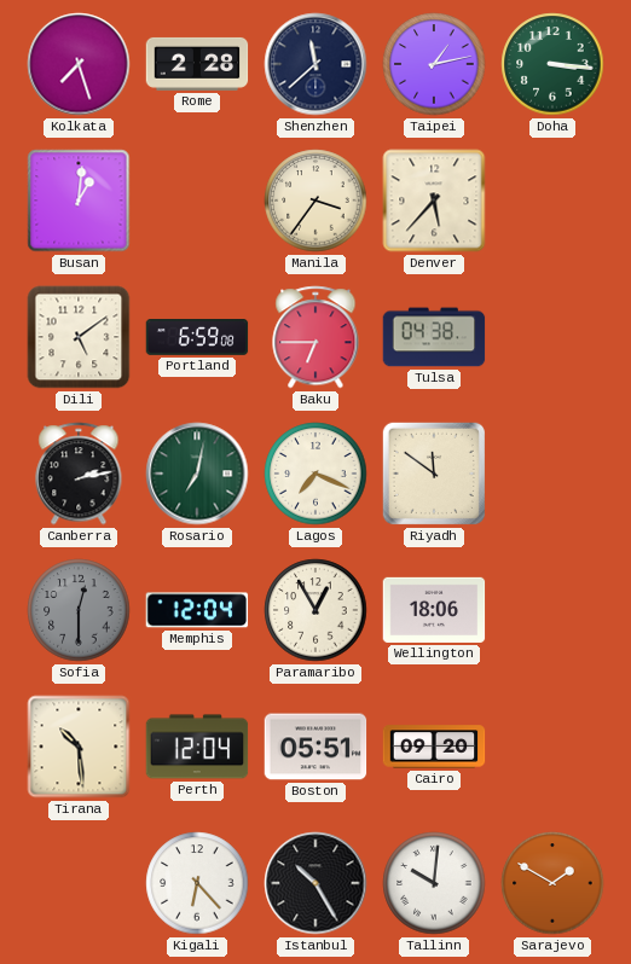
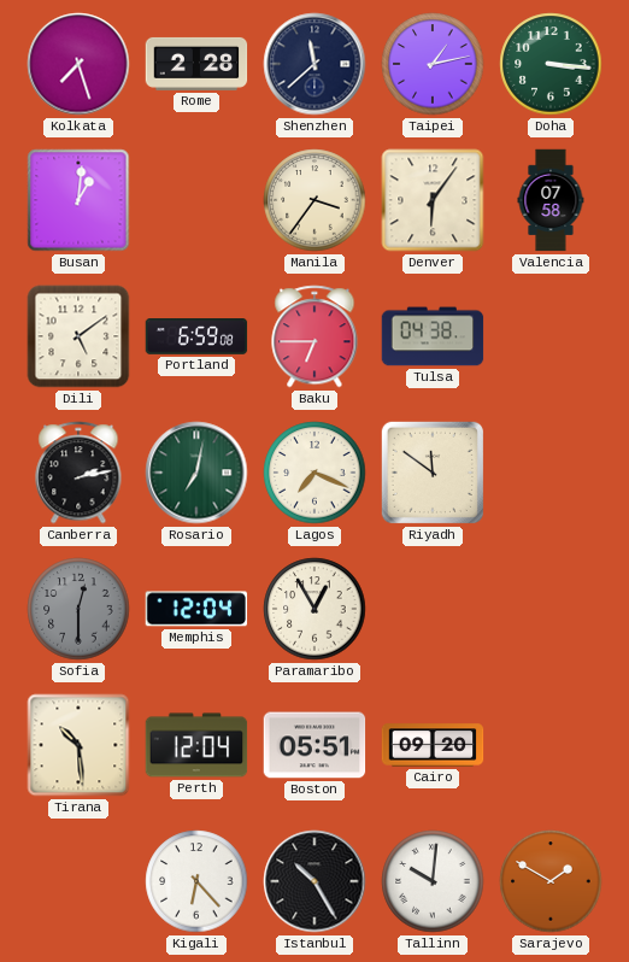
Denver: 5:37 -> 6:06 (433, 200)
Valencia: none -> 07:58 (551, 200)
Wellington: 18:06 -> none (434, 610)
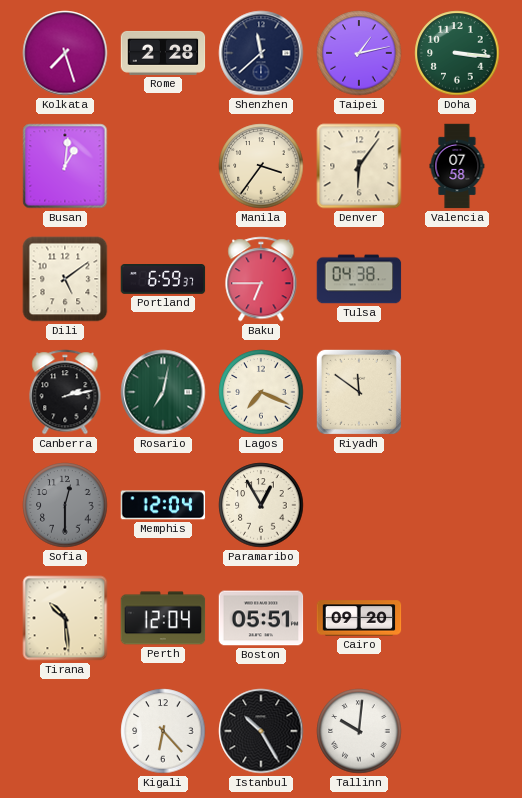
Portland: 6:59:08 -> 6:59:37 (163, 280)
Sarajevo: 1:50 -> none (551, 881)
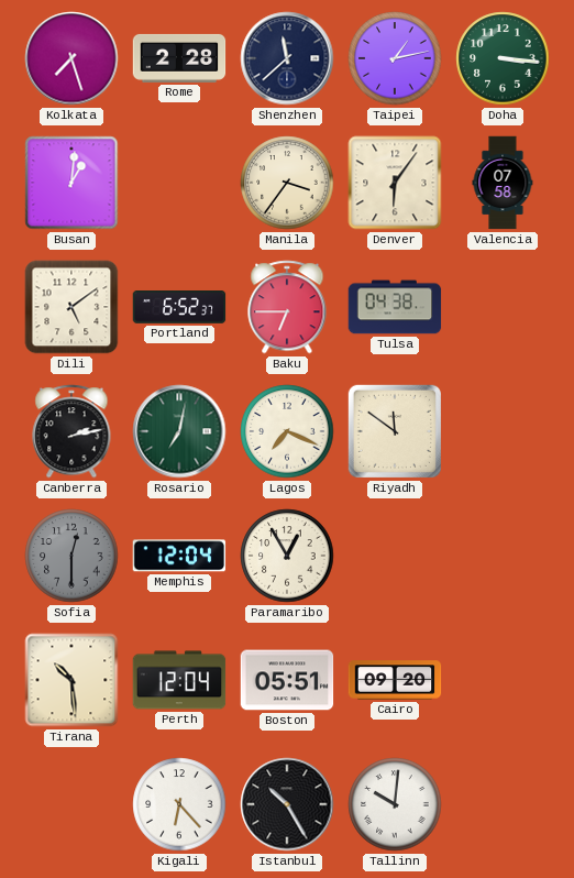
Portland: 6:59 -> 6:52 (179, 308)
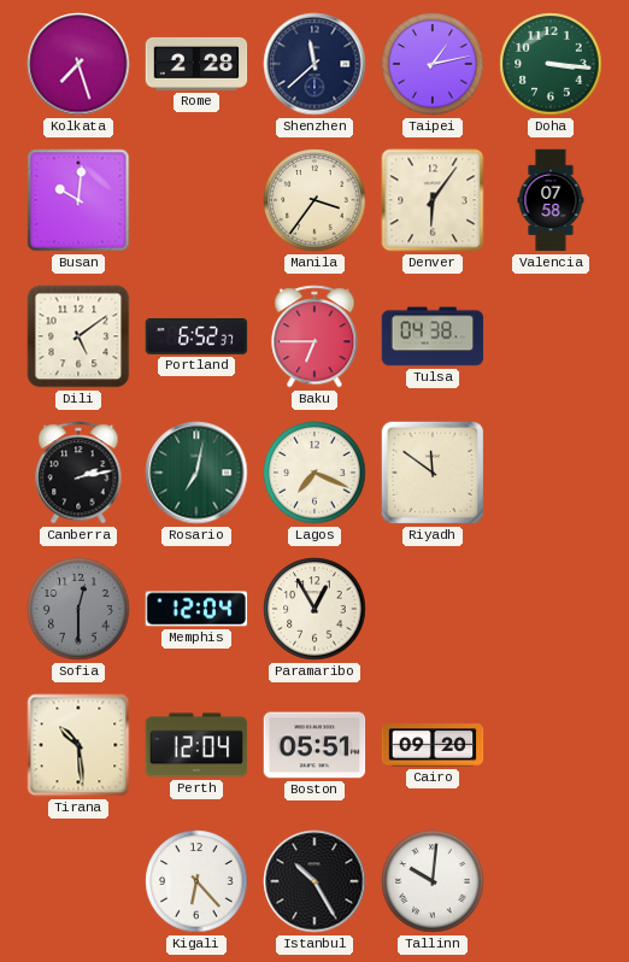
Busan: 1:01 -> 10:01 (78, 200)
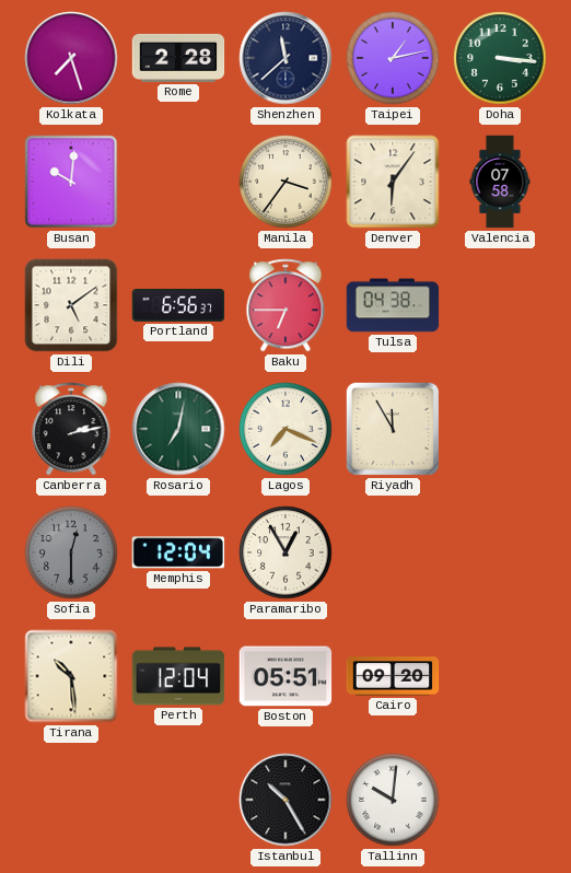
Portland: 6:52 -> 6:56 (178, 306)
Riyadh: 11:51 -> 11:55 (393, 429)
Kigali: 6:23 -> none (196, 881)
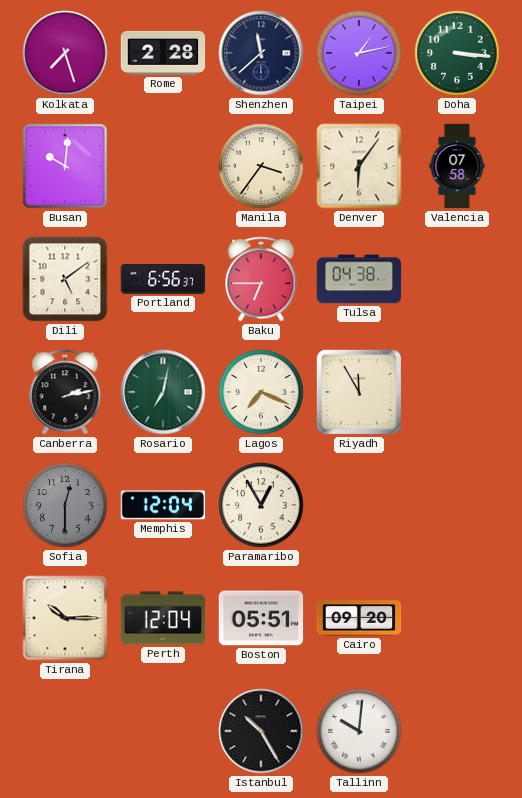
Tirana: 10:29 -> 10:15 (65, 618)
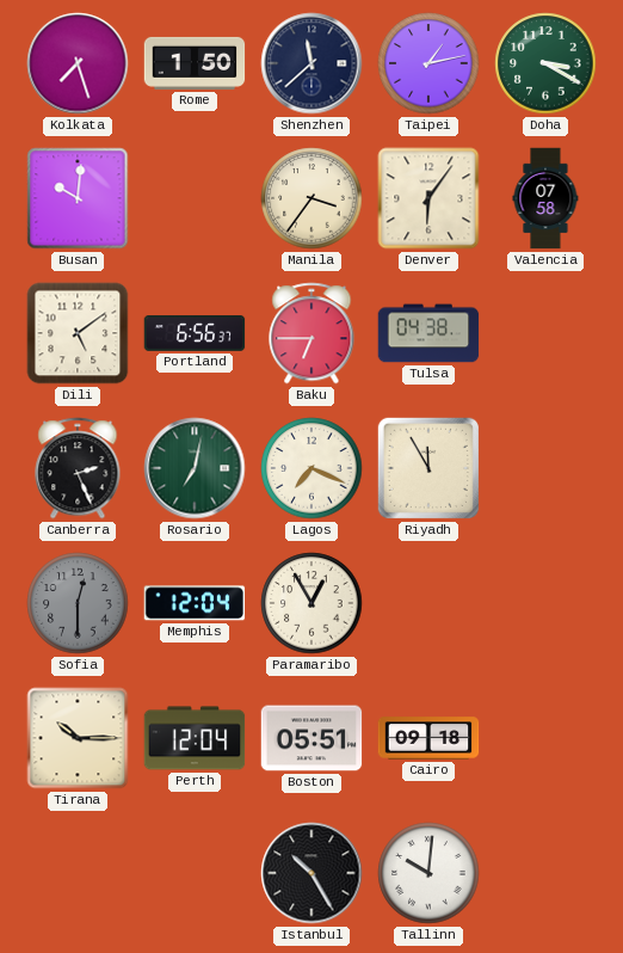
Rome: 2:28 -> 1:50 (195, 63)
Doha: 3:16 -> 3:20 (545, 63)
Canberra: 2:13 -> 2:26 (78, 468)
Cairo: 09:20 -> 09:18 (428, 738)
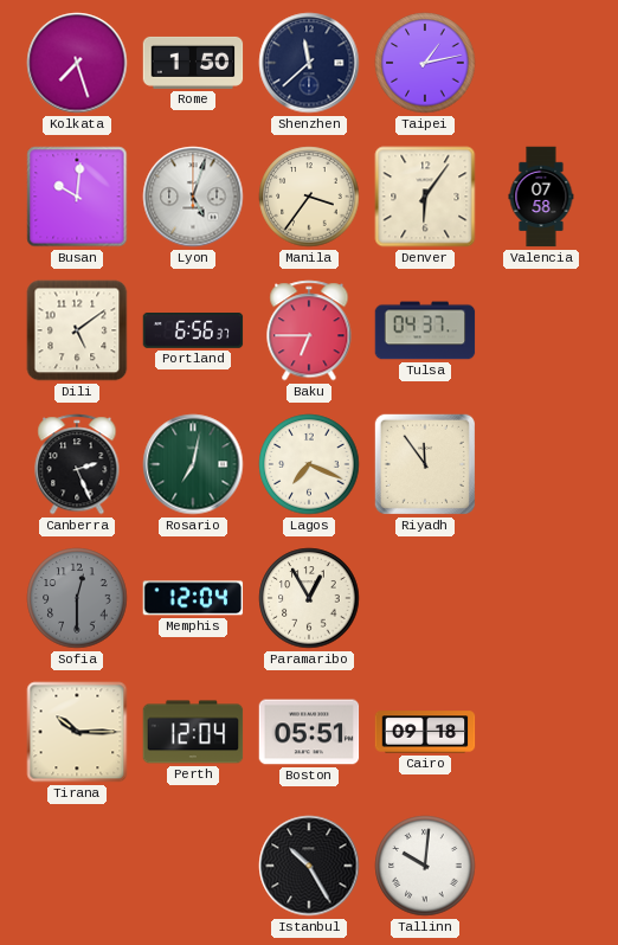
Doha: 3:20 -> none (545, 63)
Lyon: none -> 5:03 (193, 197)
Tulsa: 04:38 -> 04:37 (425, 330)
Riyadh: 11:55 -> 11:54 (425, 464)
